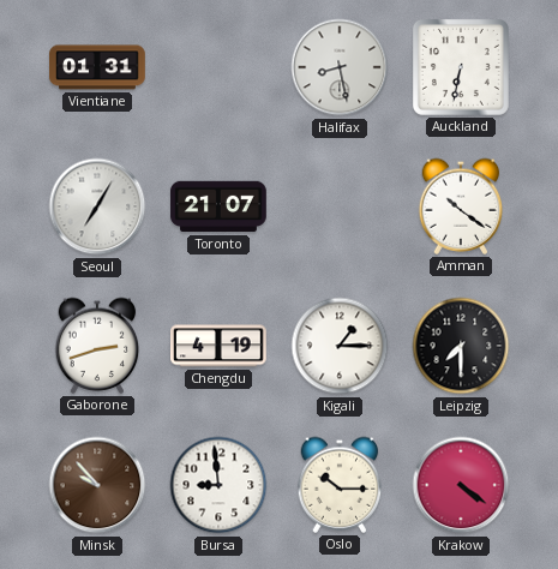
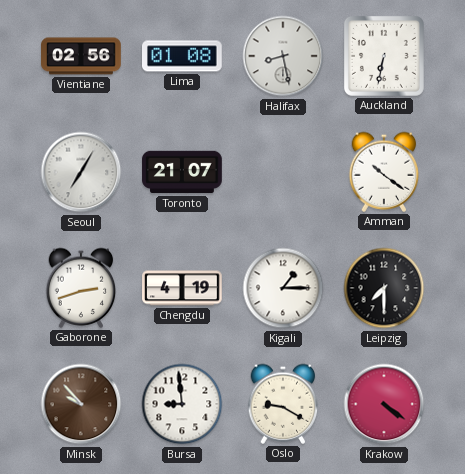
Vientiane: 01:31 -> 02:56 (81, 56)
Lima: none -> 01:08 (183, 56)
Oslo: 10:15 -> 9:20 (283, 404)
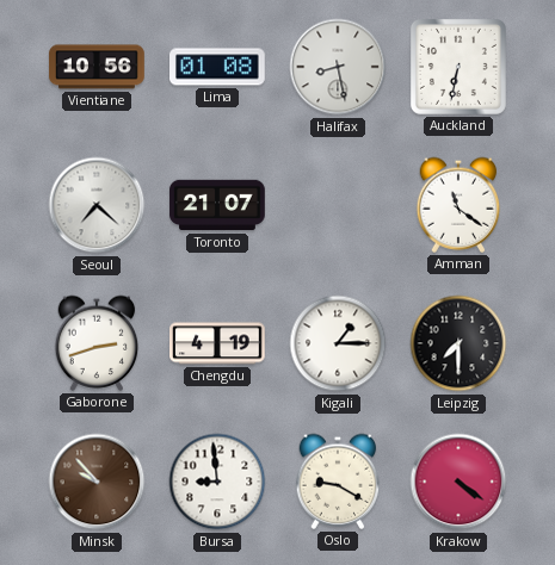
Vientiane: 02:56 -> 10:56 (97, 67)
Seoul: 7:05 -> 7:22 (97, 205)
Amman: 10:21 -> 11:21 (458, 205)
